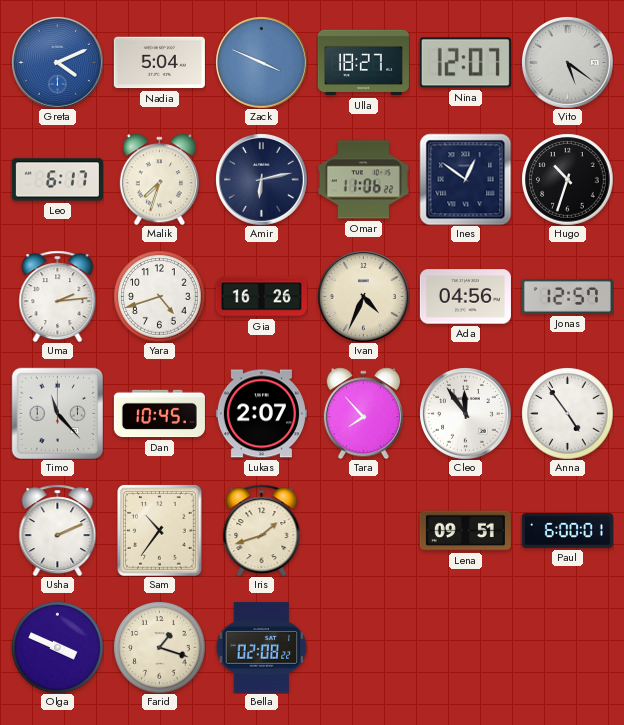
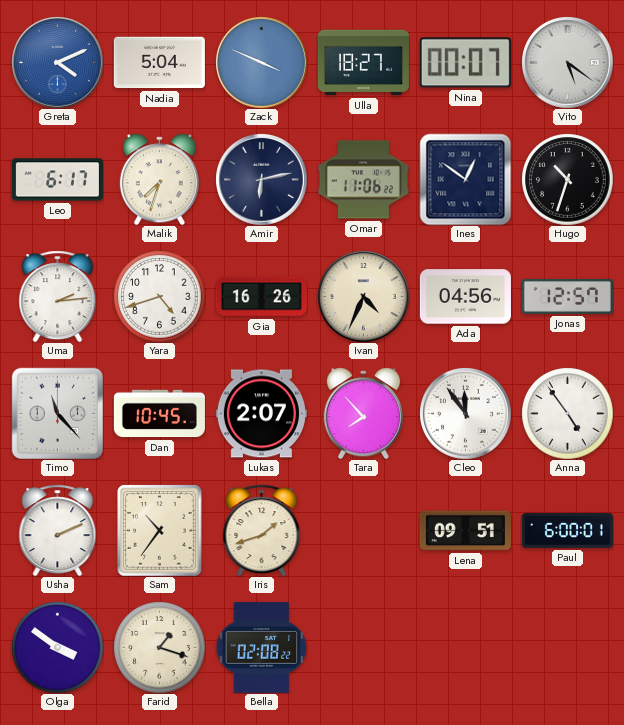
Nina: 12:07 -> 00:07 (465, 63)
Olga: 3:49 -> 3:51 (57, 647)
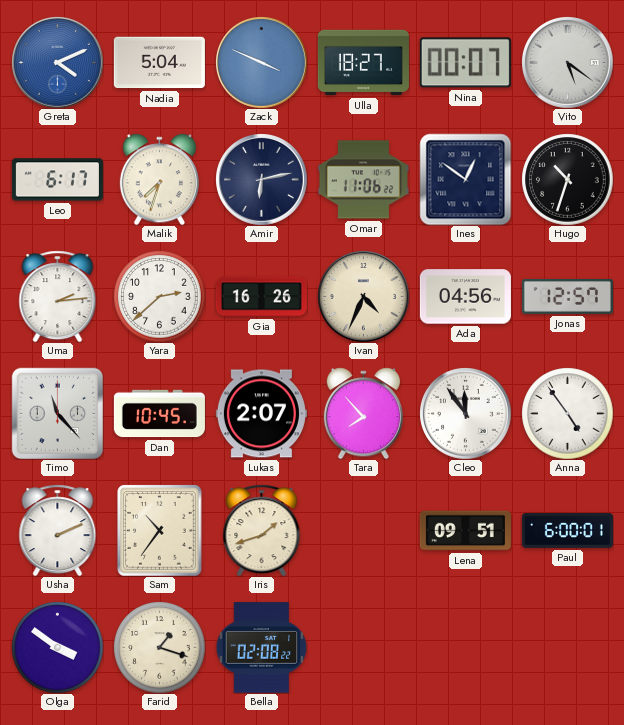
Yara: 4:42 -> 2:38 (159, 296)
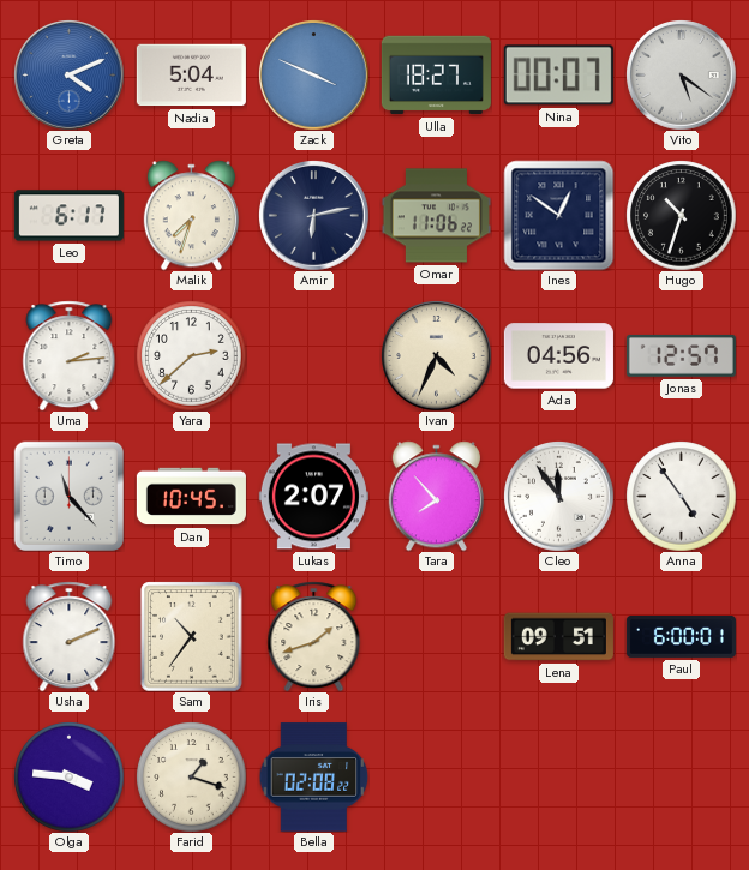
Gia: 16:26 -> none (261, 297)
Olga: 3:51 -> 3:46 (68, 776)
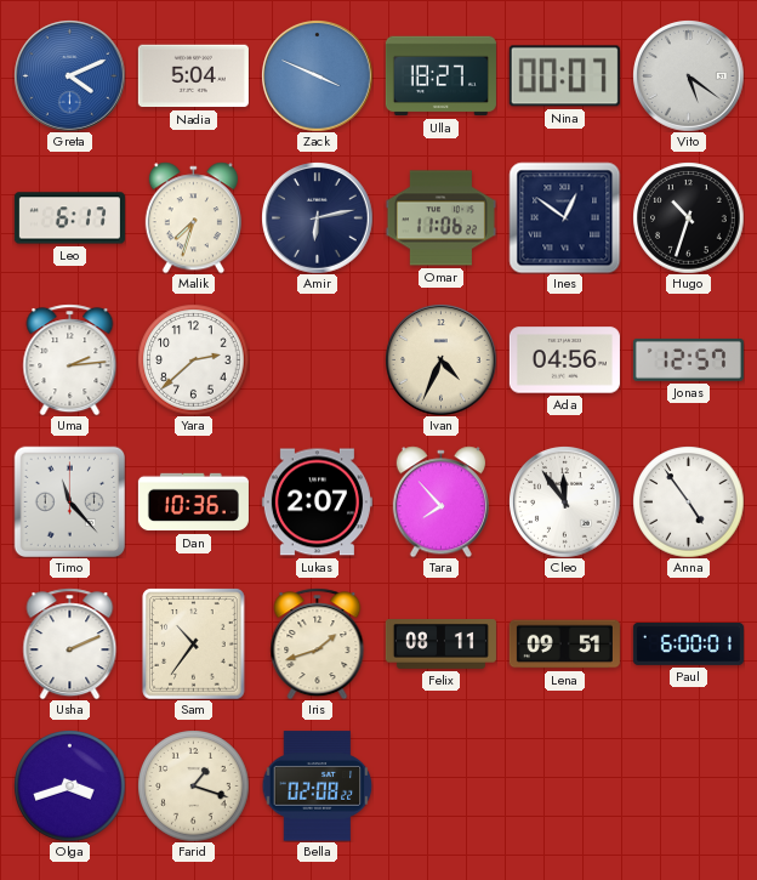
Dan: 10:45 -> 10:36 (193, 503)
Felix: none -> 08:11 (440, 645)
Olga: 3:46 -> 3:42 (69, 785)
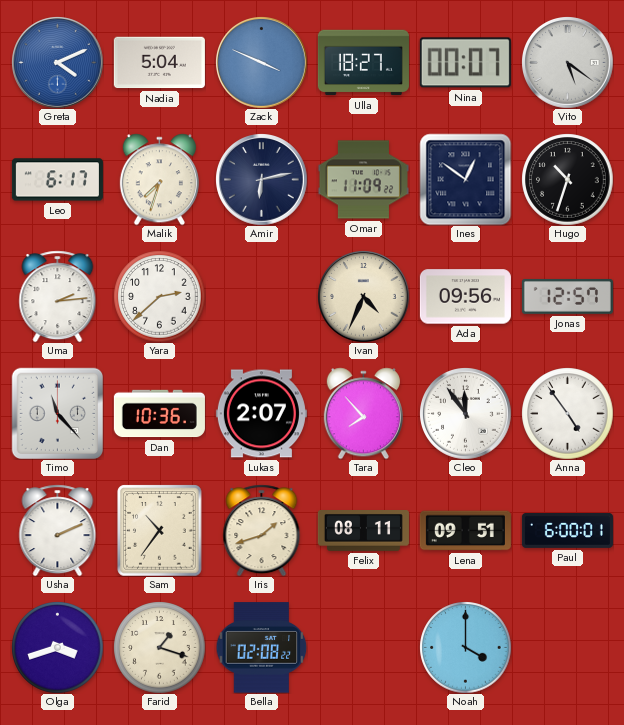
Omar: 11:06 -> 11:09 (363, 180)
Ada: 04:56 -> 09:56 (465, 297)
Noah: none -> 4:00 (465, 647)
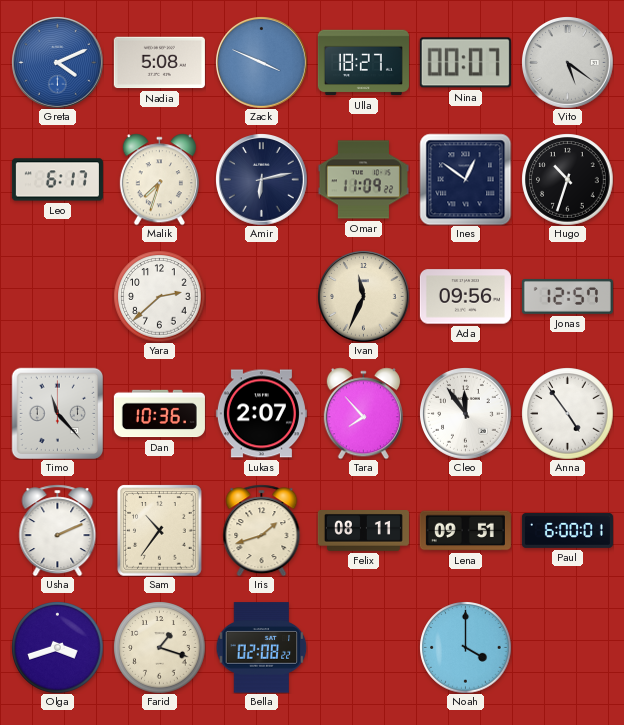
Nadia: 5:04 -> 5:08 (159, 63)
Uma: 2:14 -> none (58, 296)
Ivan: 4:34 -> 11:34 (364, 297)
